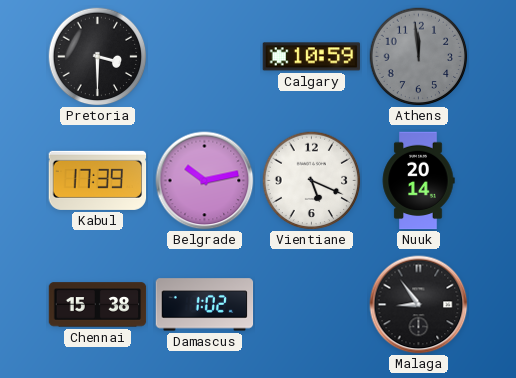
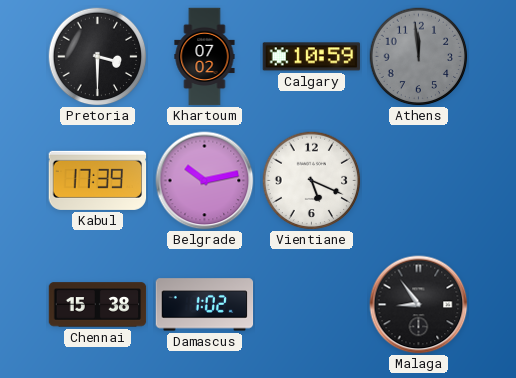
Khartoum: none -> 07:02 (205, 57)
Nuuk: 20:14 -> none (418, 181)
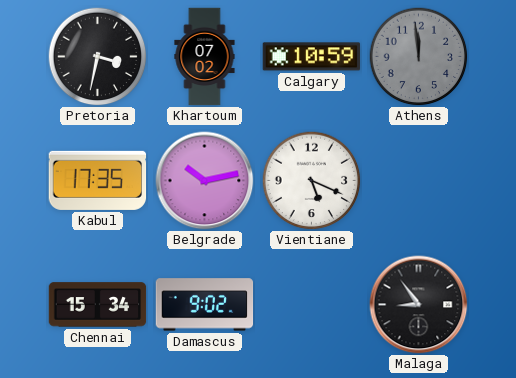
Pretoria: 3:30 -> 3:32 (98, 57)
Kabul: 17:39 -> 17:35 (98, 180)
Chennai: 15:38 -> 15:34 (98, 305)
Damascus: 1:02 -> 9:02 (205, 305)
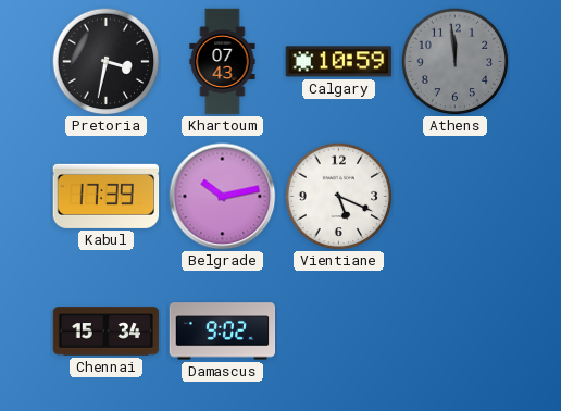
Khartoum: 07:02 -> 07:43 (223, 62)
Kabul: 17:35 -> 17:39 (107, 196)
Malaga: 8:54 -> none (419, 305)
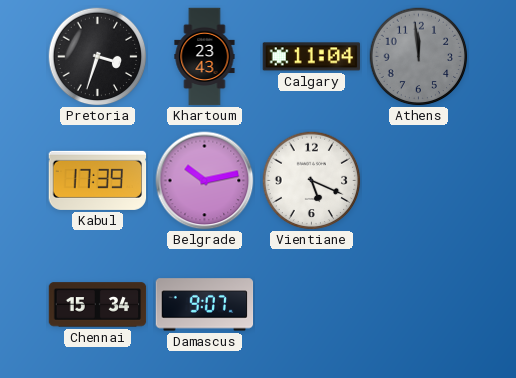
Pretoria: 3:32 -> 3:33 (98, 57)
Khartoum: 07:43 -> 23:43 (205, 57)
Calgary: 10:59 -> 11:04 (312, 57)
Damascus: 9:02 -> 9:07 (205, 305)
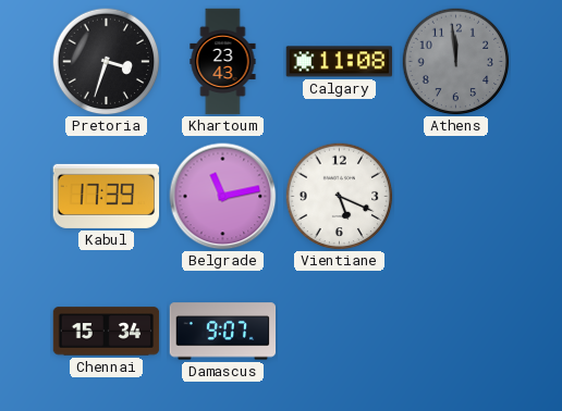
Calgary: 11:04 -> 11:08 (340, 62)
Belgrade: 10:13 -> 11:13 (223, 197)
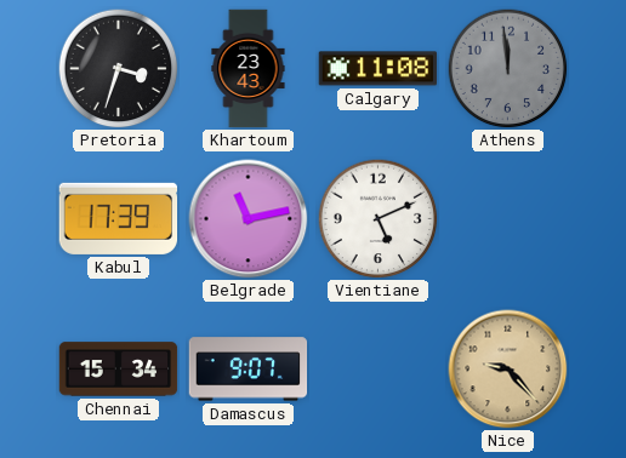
Vientiane: 5:19 -> 5:11 (379, 219)
Nice: none -> 9:23 (508, 370)
